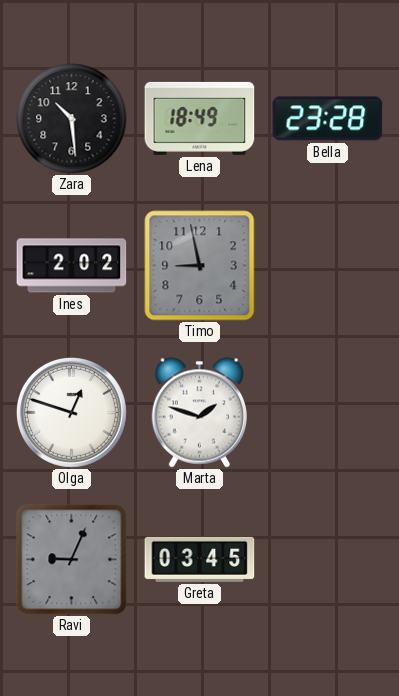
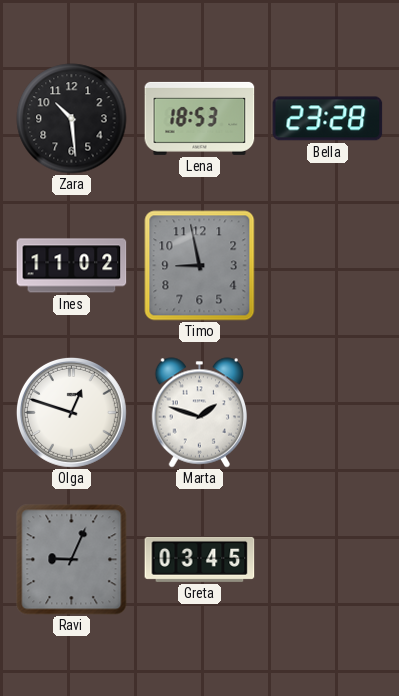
Lena: 18:49 -> 18:53 (200, 118)
Ines: 2:02 -> 11:02 (72, 266)
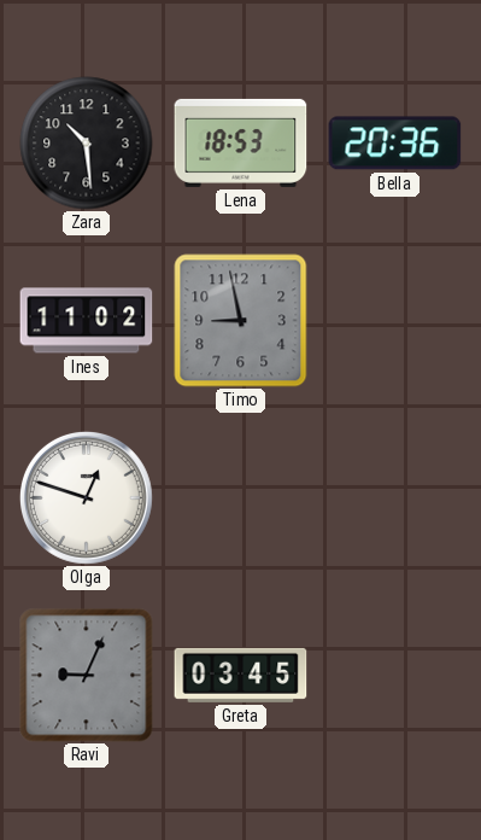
Bella: 23:28 -> 20:36 (395, 144)
Marta: 1:48 -> none (200, 413)
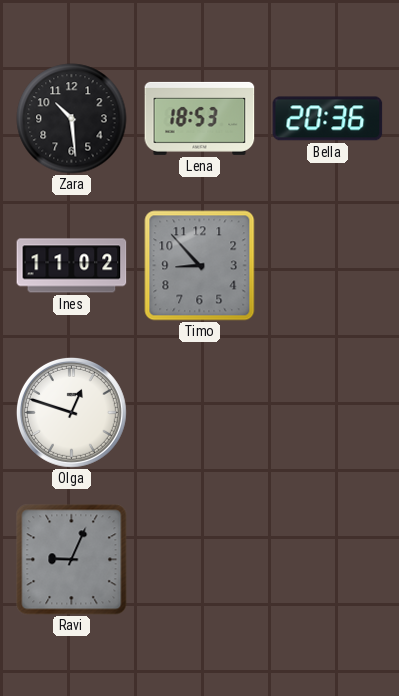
Timo: 8:58 -> 8:53 (200, 266)
Greta: 03:45 -> none (241, 675)
